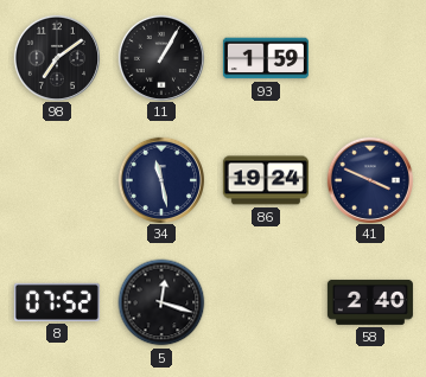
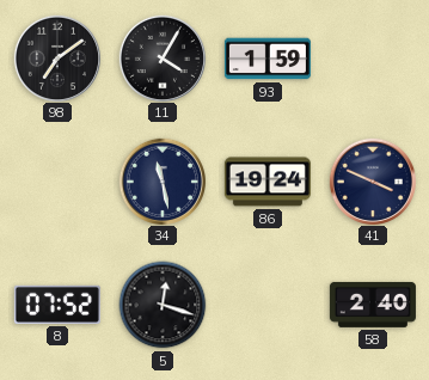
11: 1:05 -> 4:05 (161, 57)
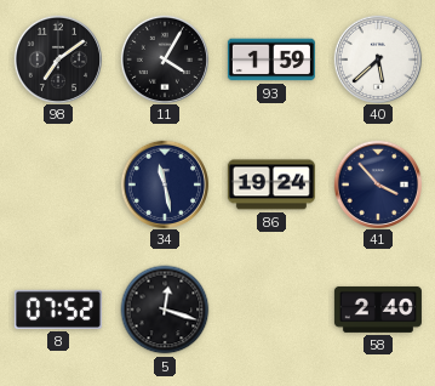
40: none -> 5:38 (377, 58)
41: 3:49 -> 3:53 (377, 183)
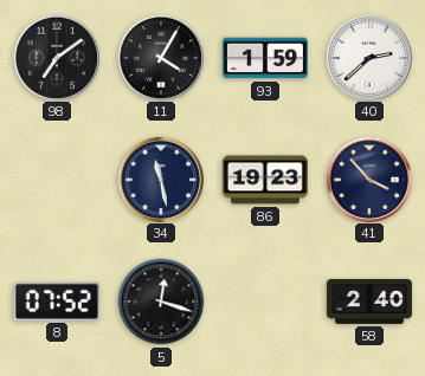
40: 5:38 -> 2:38 (368, 57)
86: 19:24 -> 19:23 (265, 180)
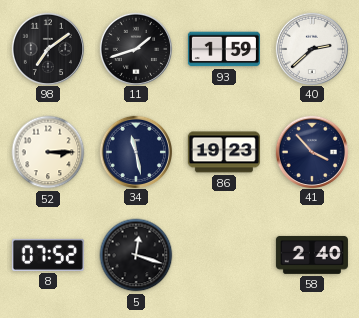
11: 4:05 -> 1:42 (135, 48)
52: none -> 3:15 (48, 152)
